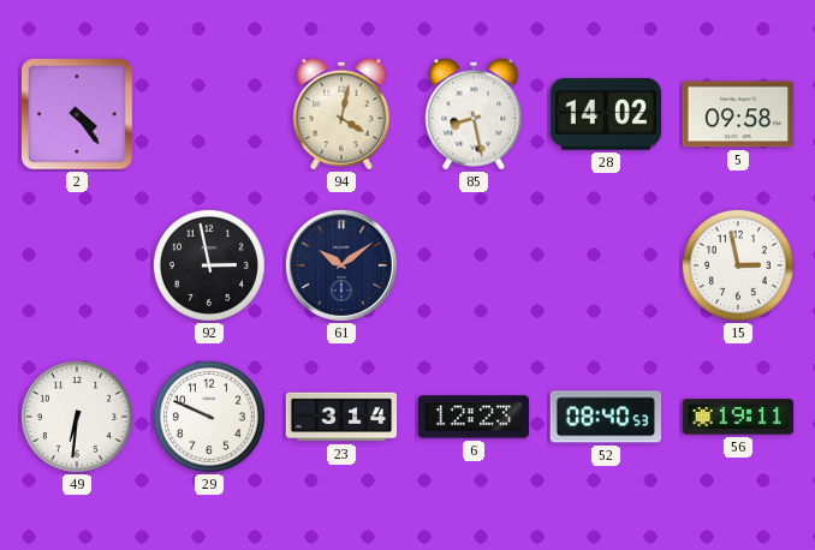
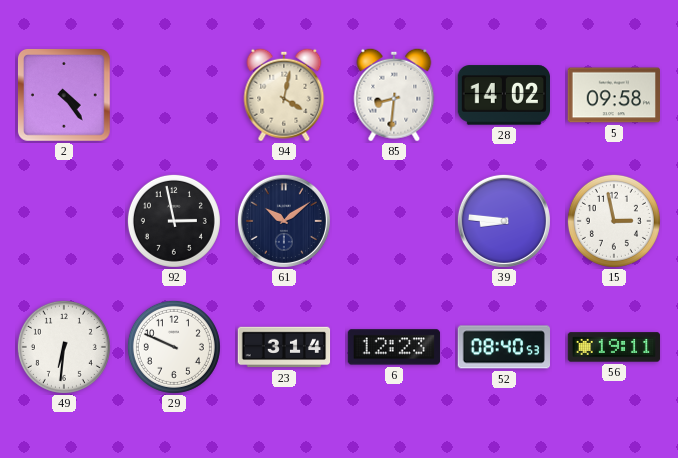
85: 8:28 -> 8:31 (394, 95)
39: none -> 8:46 (504, 221)
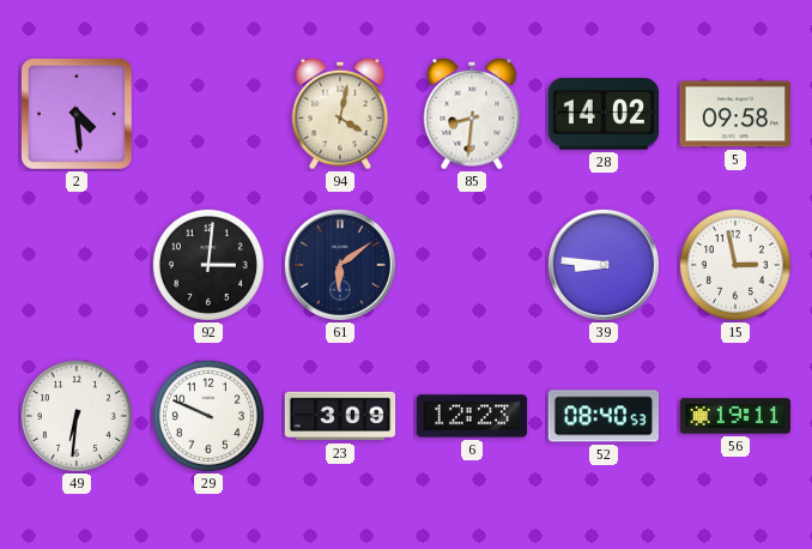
2: 4:24 -> 4:29 (78, 115)
92: 2:58 -> 3:01 (208, 265)
61: 10:09 -> 6:09 (340, 265)
23: 3:14 -> 3:09 (340, 416)
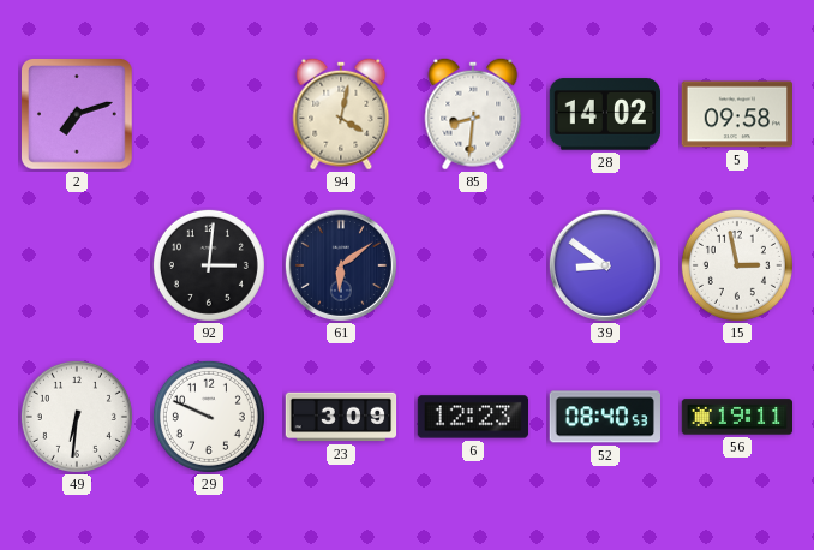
2: 4:29 -> 7:12 (78, 115)
39: 8:46 -> 8:51 (605, 265)
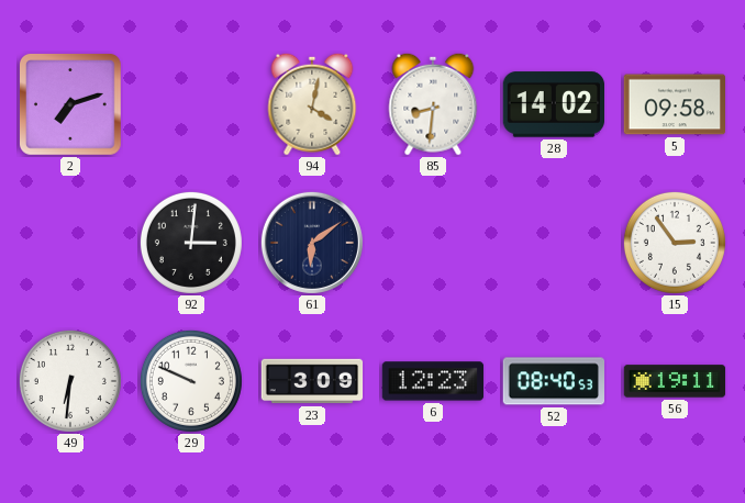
39: 8:51 -> none (605, 265)
15: 2:58 -> 2:54 (675, 243)
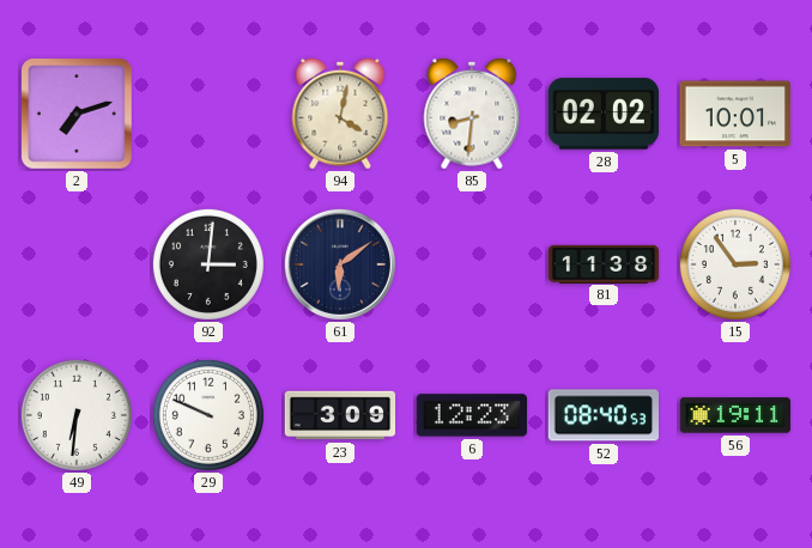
28: 14:02 -> 02:02 (602, 114)
5: 09:58 -> 10:01 (734, 114)
81: none -> 11:38 (604, 263)
